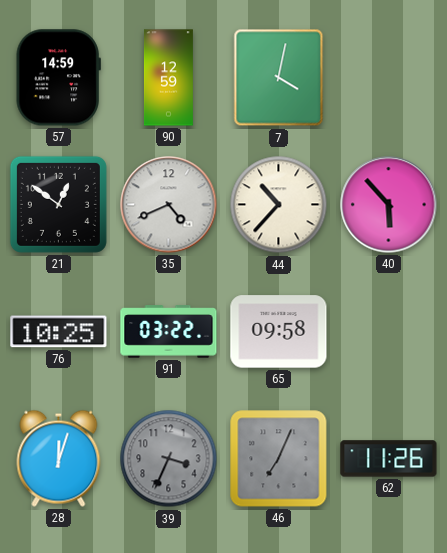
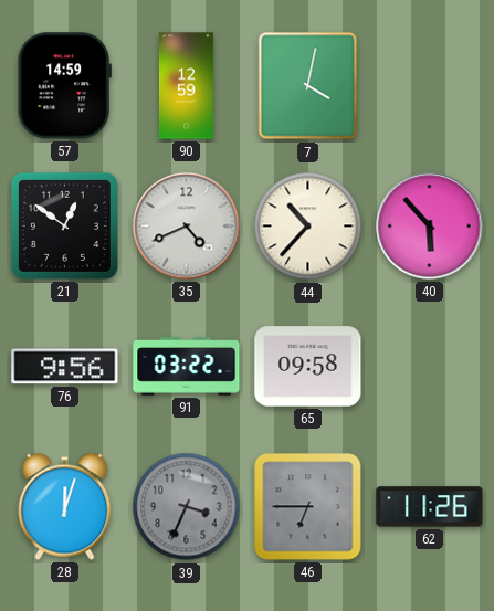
76: 10:25 -> 9:56 (65, 367)
46: 7:04 -> 6:45 (308, 507)
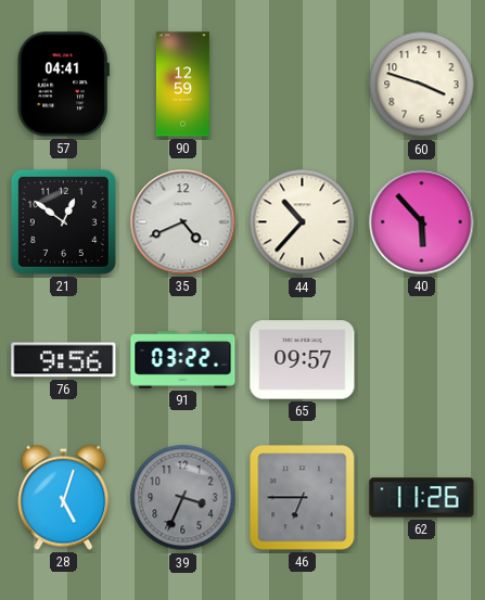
57: 14:59 -> 04:41 (63, 85)
7: 4:02 -> none (308, 86)
60: none -> 3:48 (422, 85)
65: 09:58 -> 09:57 (303, 360)
28: 12:03 -> 5:03 (64, 497)
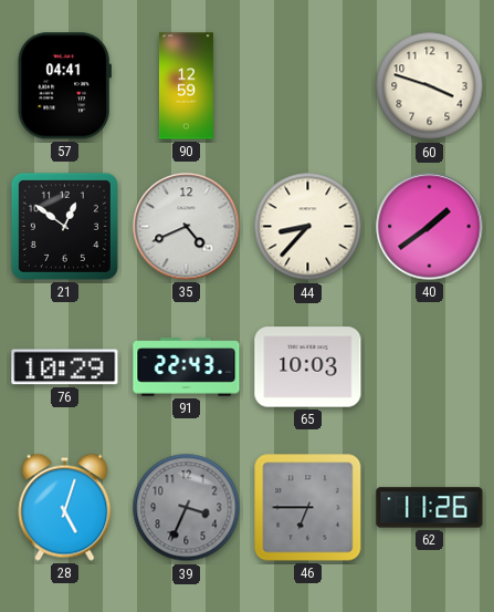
44: 10:37 -> 8:37 (308, 227)
40: 5:53 -> 1:39 (430, 227)
76: 9:56 -> 10:29 (65, 367)
91: 03:22 -> 22:43 (187, 367)
65: 09:57 -> 10:03 (308, 367)
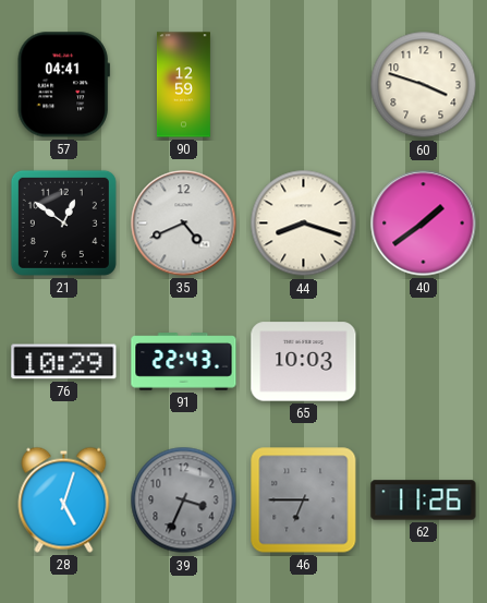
44: 8:37 -> 8:18 (304, 224)
